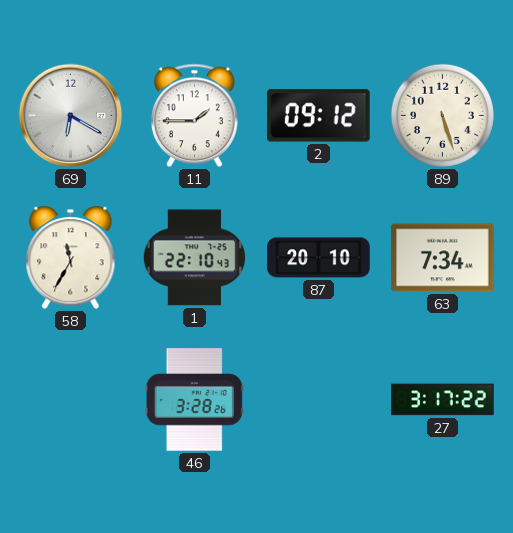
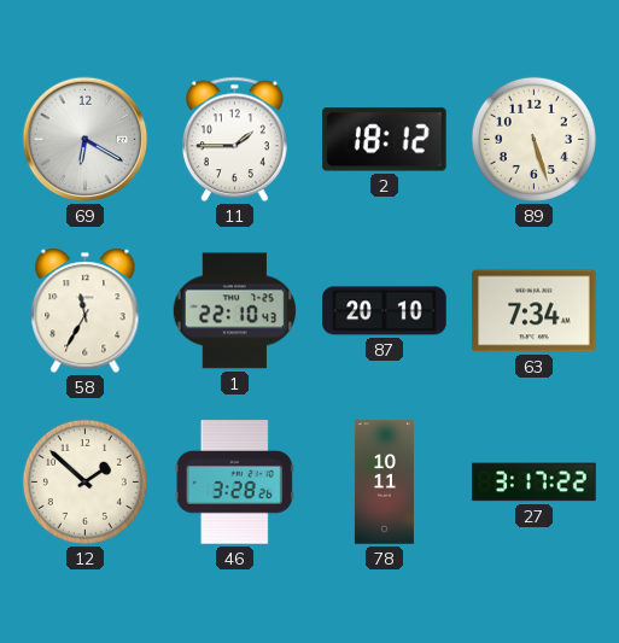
2: 09:12 -> 18:12 (385, 140)
12: none -> 1:52 (84, 481)
78: none -> 10:11 (384, 483)
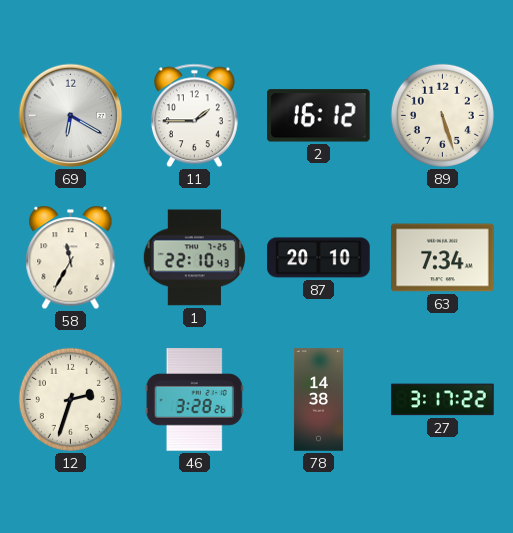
2: 18:12 -> 16:12 (319, 116)
12: 1:52 -> 2:33 (70, 399)
78: 10:11 -> 14:38 (318, 400)
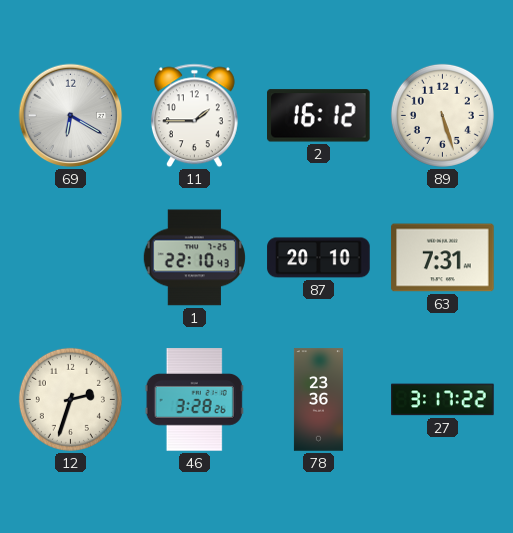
58: 11:35 -> none (71, 258)
63: 7:34 -> 7:31 (443, 258)
78: 14:38 -> 23:36 (318, 400)
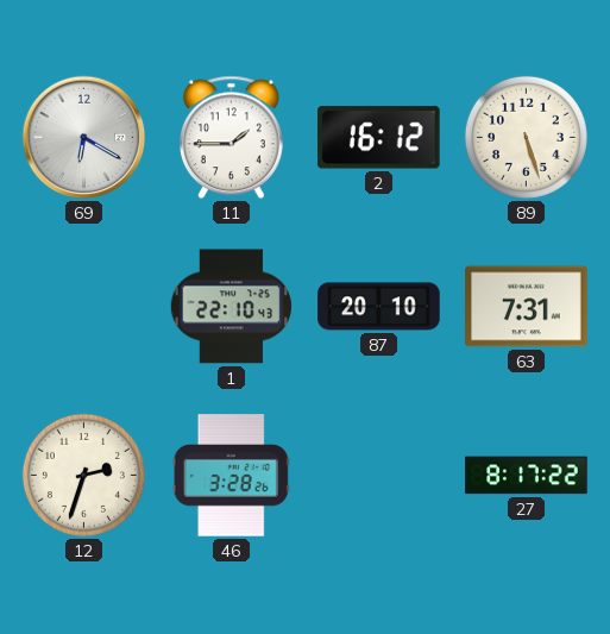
78: 23:36 -> none (318, 400)
27: 3:17 -> 8:17 (527, 476)
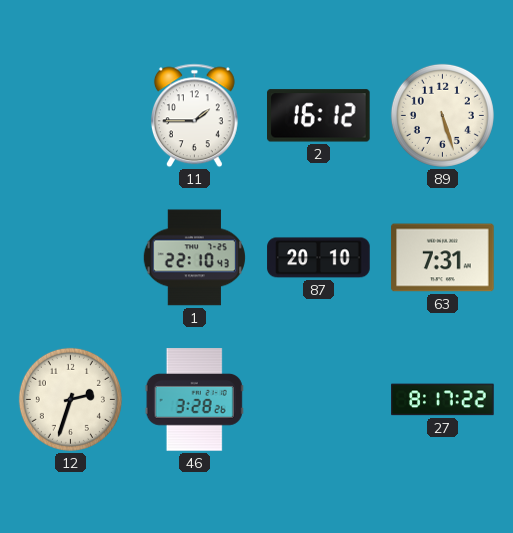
69: 6:20 -> none (84, 138)
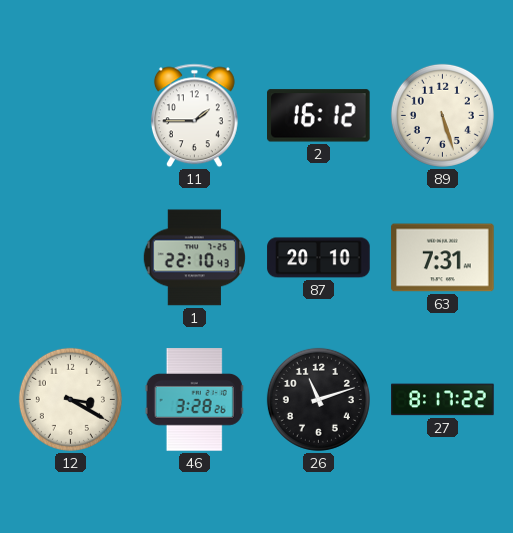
12: 2:33 -> 3:20 (70, 399)
26: none -> 11:12 (318, 399)
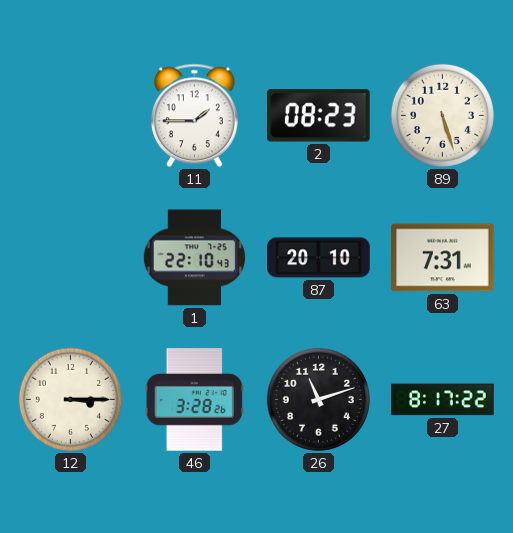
2: 16:12 -> 08:23 (319, 116)
12: 3:20 -> 3:15 (70, 399)
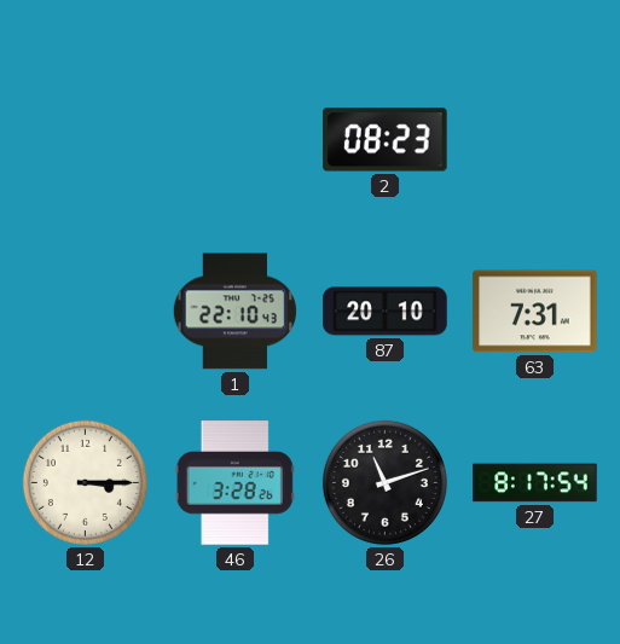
11: 1:45 -> none (194, 116)
89: 5:27 -> none (442, 115)
27: 8:17:22 -> 8:17:54 (535, 483)
